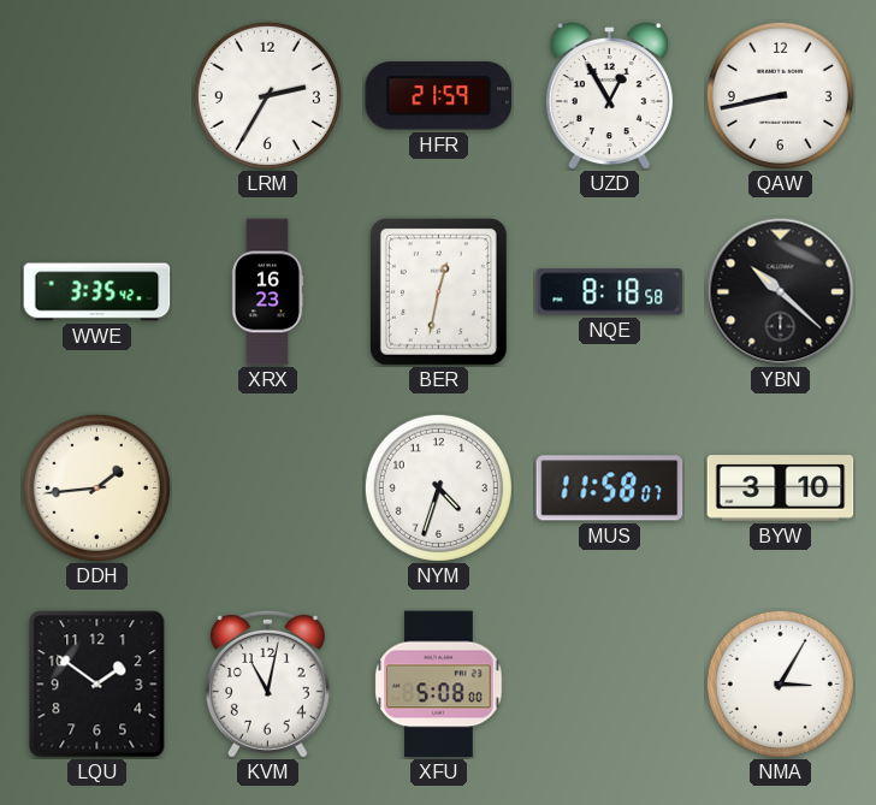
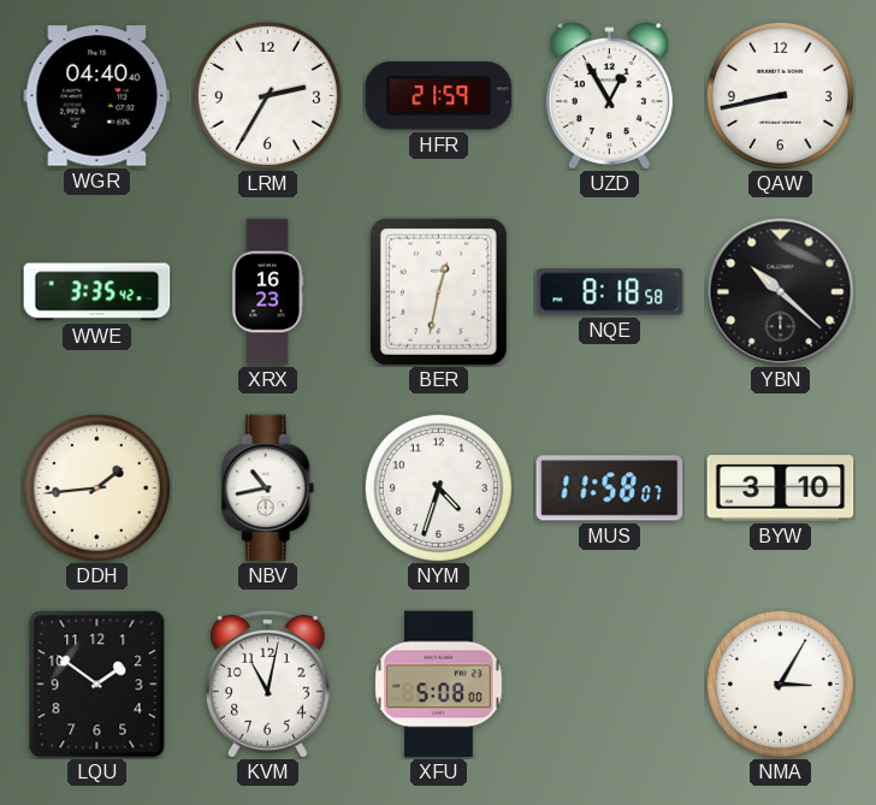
WGR: none -> 04:40 (97, 96)
NBV: none -> 10:43 (268, 489)
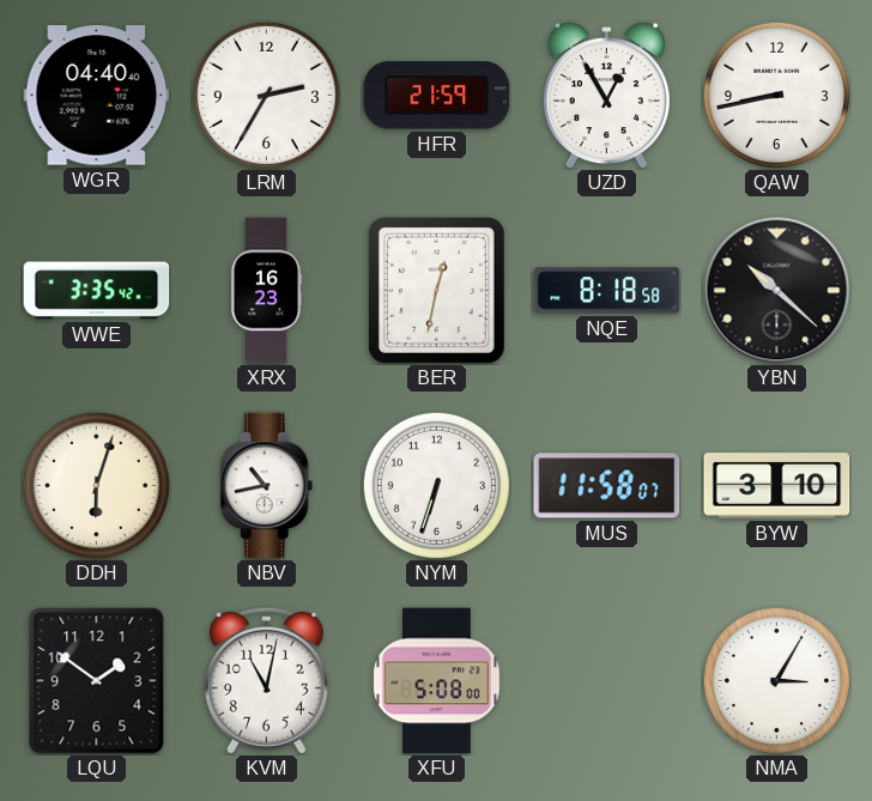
DDH: 1:44 -> 6:03 (96, 485)
NYM: 4:33 -> 6:33 (436, 485)
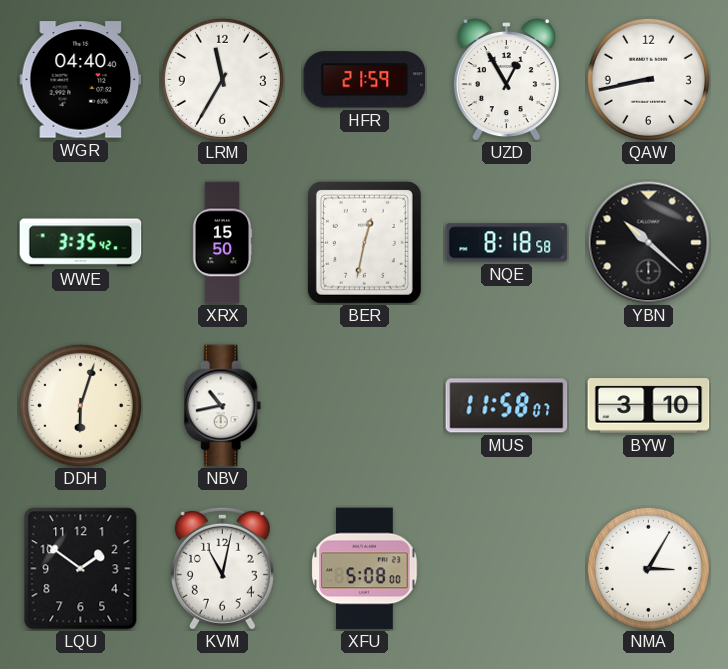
LRM: 2:35 -> 11:35 (222, 79)
XRX: 16:23 -> 15:50 (222, 243)
NYM: 6:33 -> none (436, 485)
